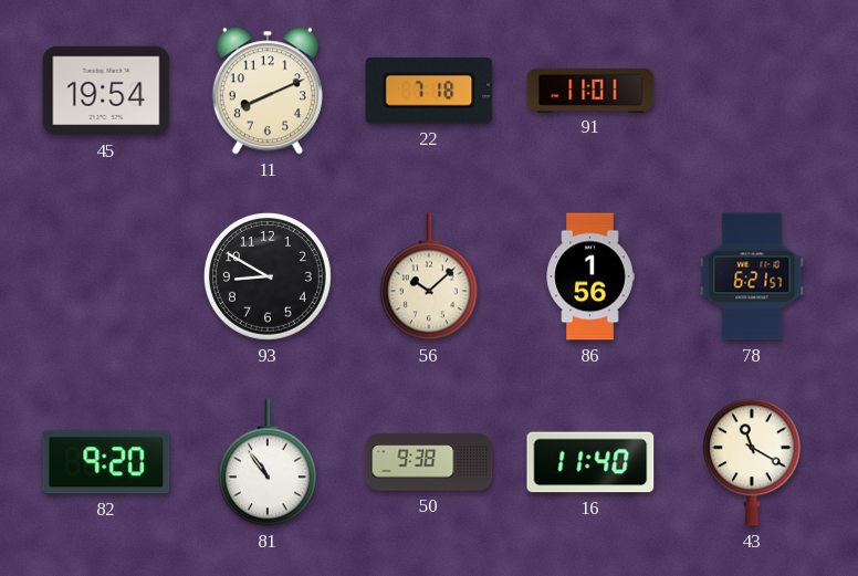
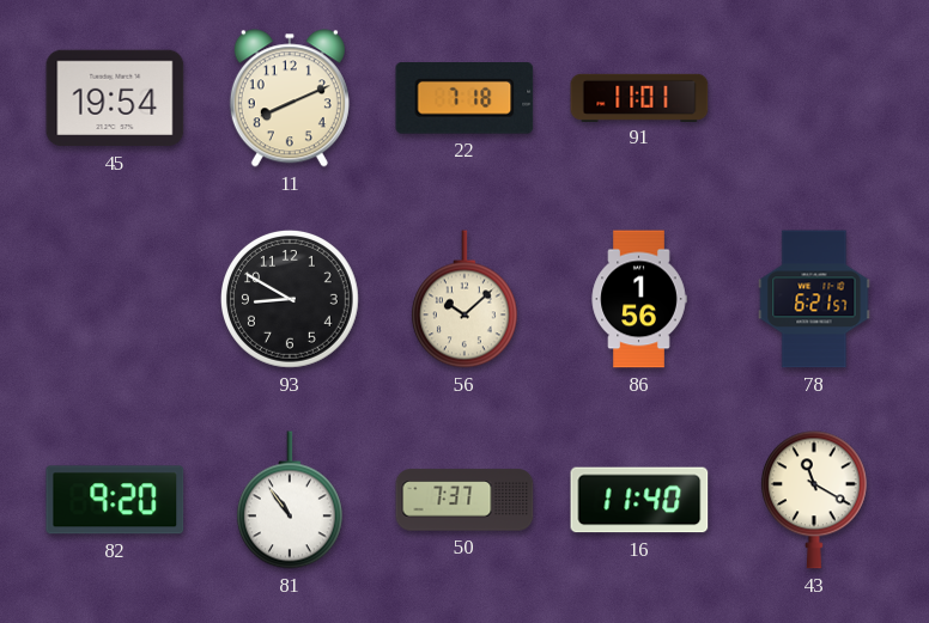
50: 9:38 -> 7:37 (464, 500)
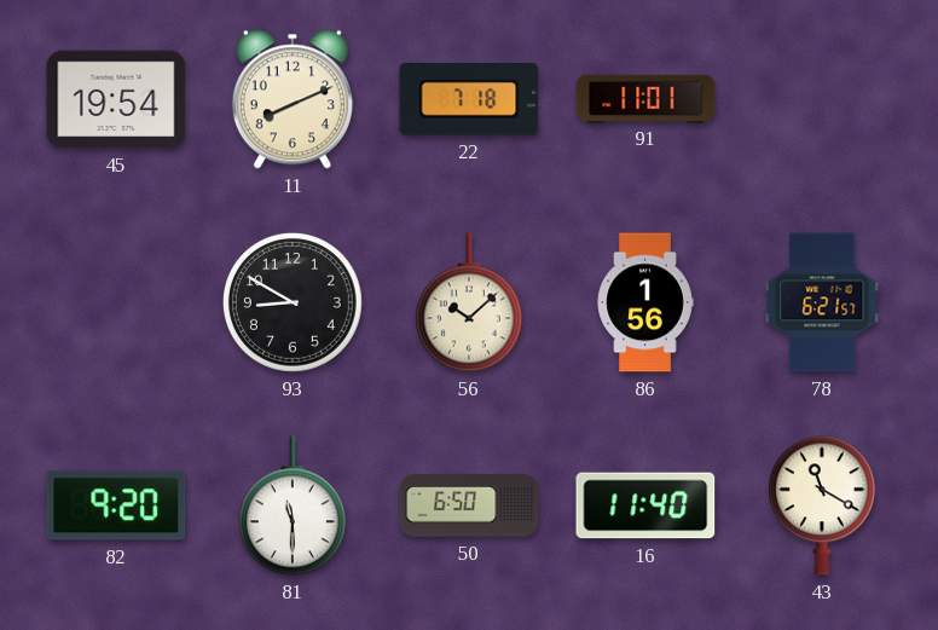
81: 10:54 -> 11:30 (293, 505)
50: 7:37 -> 6:50 (469, 505)
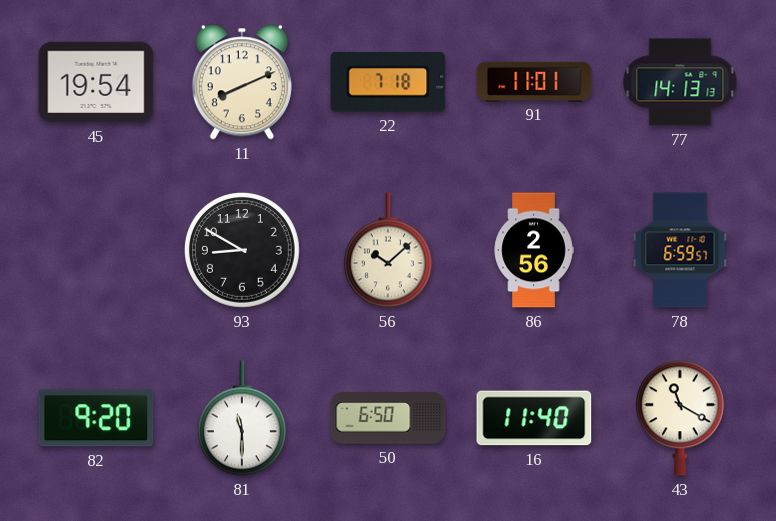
77: none -> 14:13 (680, 82)
86: 1:56 -> 2:56 (534, 250)
78: 6:21 -> 6:59 (680, 250)
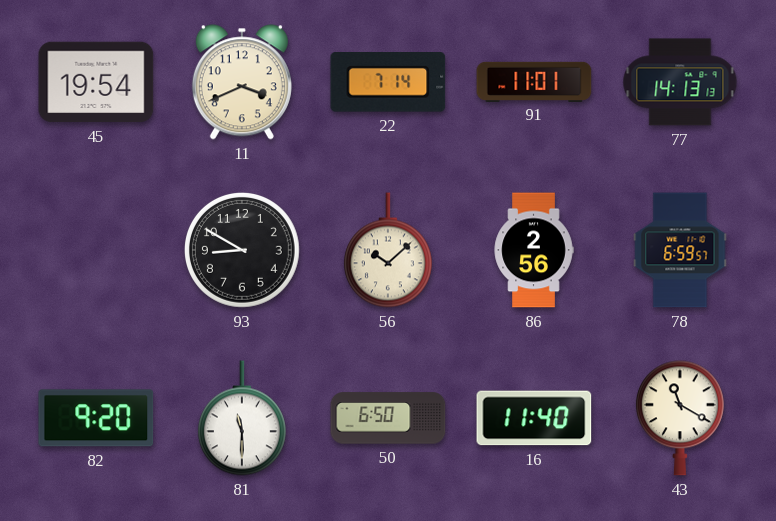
11: 8:11 -> 3:41 (242, 82)
22: 7:18 -> 7:14 (388, 83)
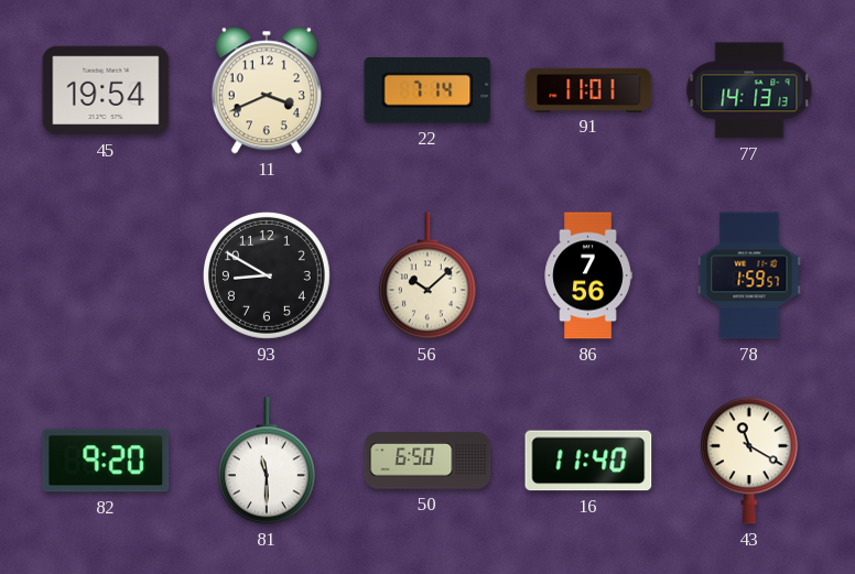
86: 2:56 -> 7:56 (588, 275)
78: 6:59 -> 1:59 (749, 275)
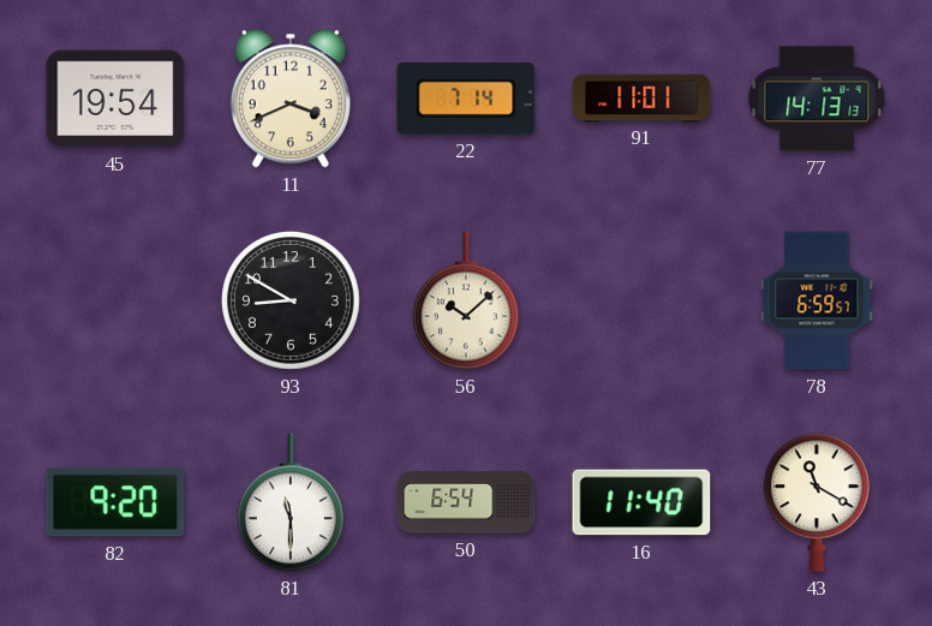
86: 7:56 -> none (588, 275)
78: 1:59 -> 6:59 (817, 300)
50: 6:50 -> 6:54 (466, 502)
